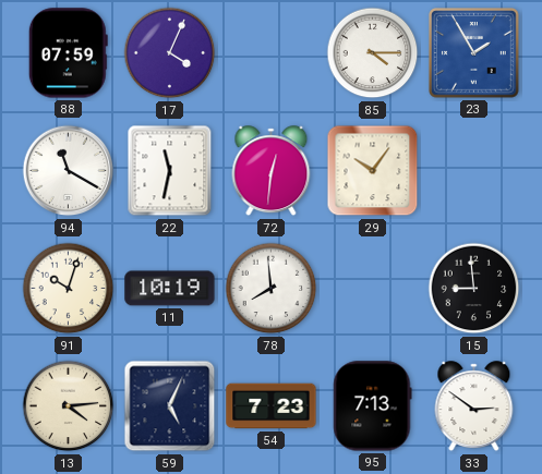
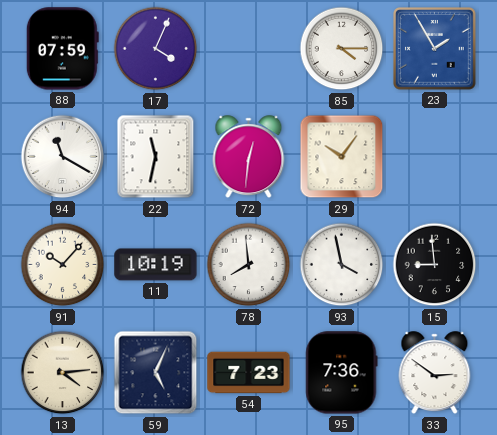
91: 10:03 -> 10:07 (63, 265)
93: none -> 3:58 (342, 265)
95: 7:13 -> 7:36 (342, 373)
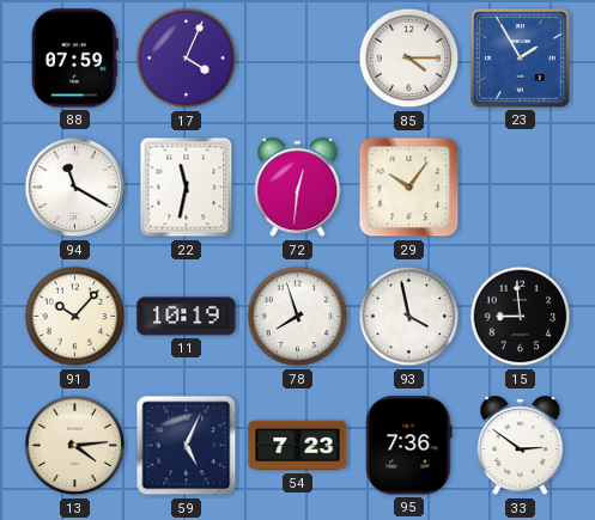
78: 7:59 -> 7:57 (298, 317)
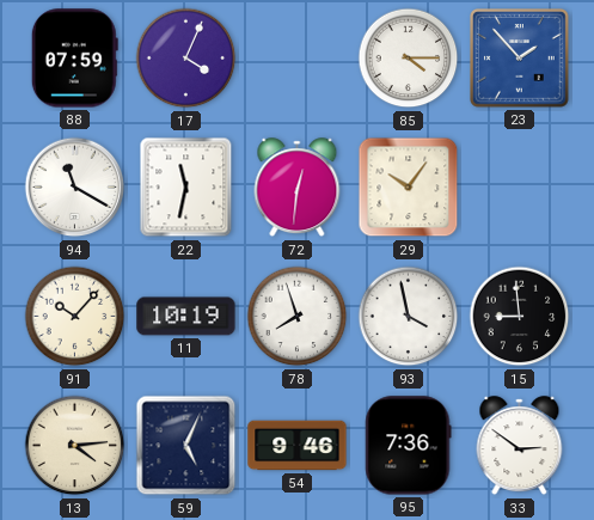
23: 1:55 -> 1:53 (520, 59)
54: 7:23 -> 9:46 (298, 446)
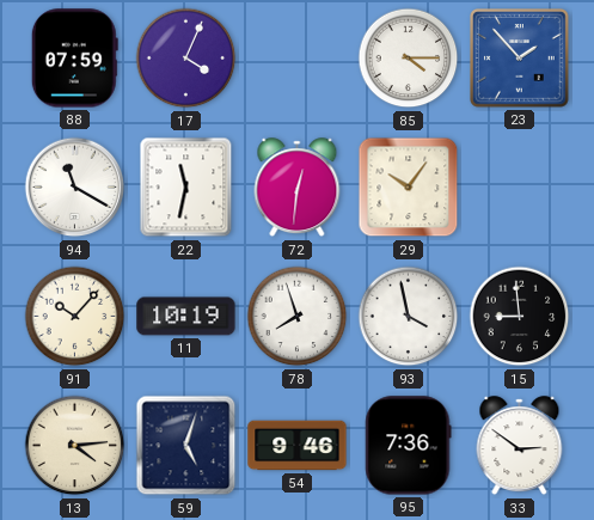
59: 5:04 -> 5:03 (186, 446)
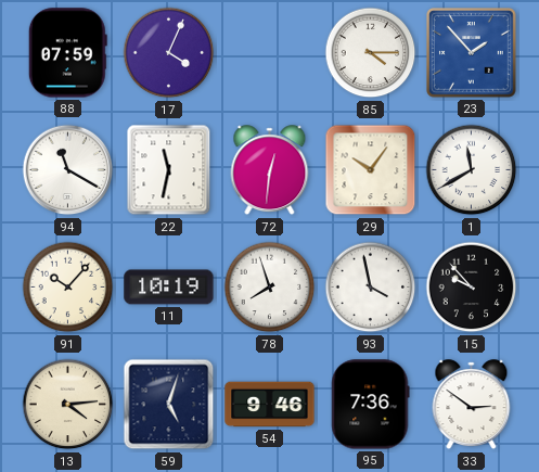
1: none -> 11:40 (472, 170)
15: 8:59 -> 9:53 (472, 288)
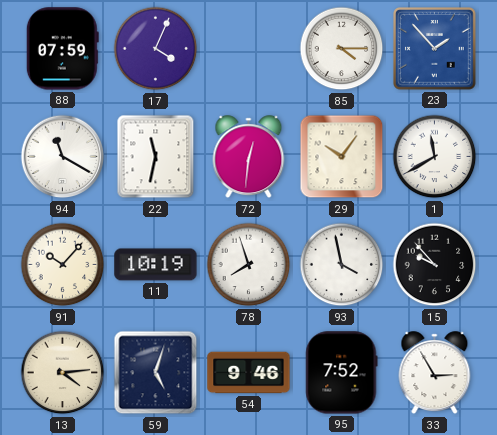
95: 7:36 -> 7:52 (342, 373)
33: 2:51 -> 2:55 (435, 373)
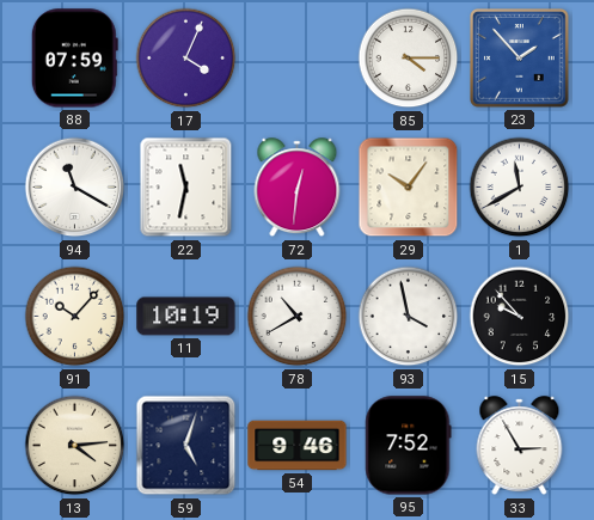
78: 7:57 -> 10:40 (298, 317)
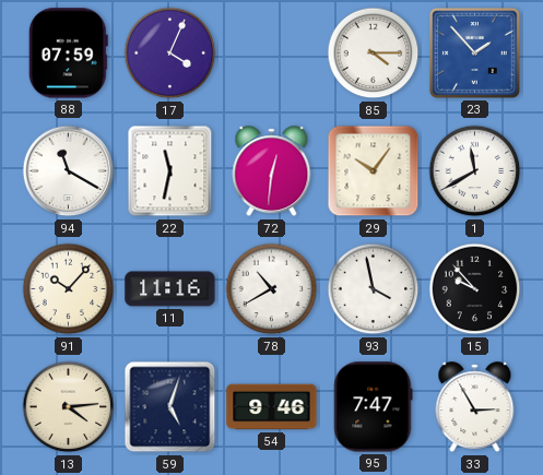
11: 10:19 -> 11:16 (170, 289)
95: 7:52 -> 7:47 (374, 407)
